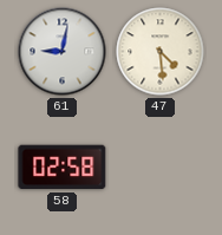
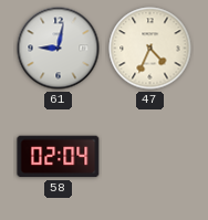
47: 4:29 -> 4:34 (150, 49)
58: 02:58 -> 02:04 (59, 157)
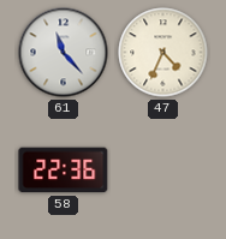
61: 9:02 -> 11:23 (64, 53)
58: 02:04 -> 22:36 (64, 171)
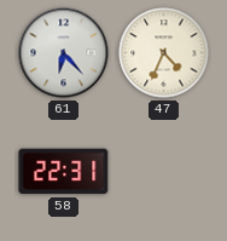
61: 11:23 -> 6:23 (64, 53)
58: 22:36 -> 22:31 (64, 172)
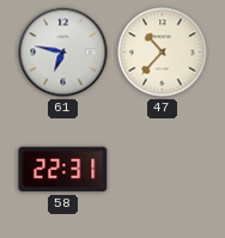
61: 6:23 -> 6:47 (63, 53)
47: 4:34 -> 10:37 (163, 53)
